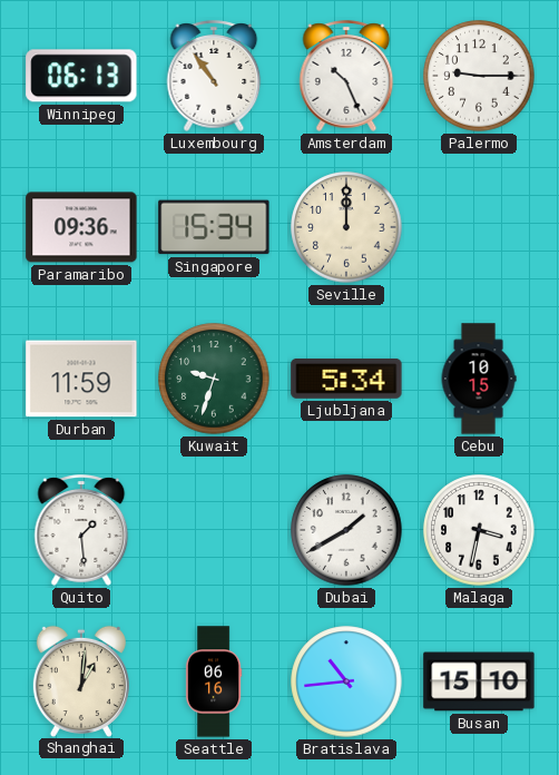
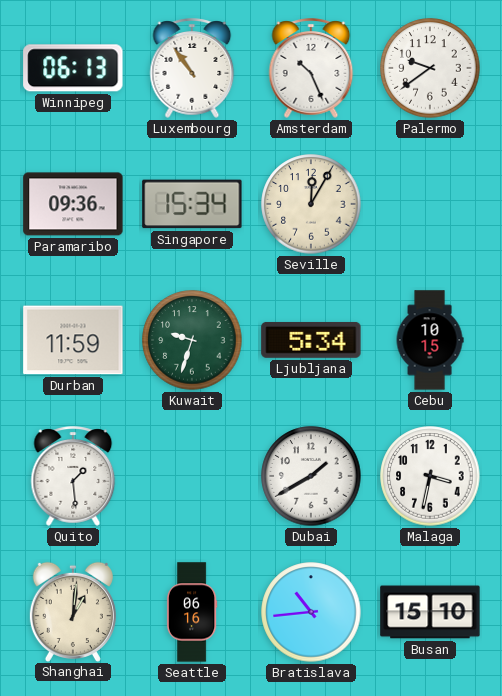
Palermo: 9:15 -> 9:39 (430, 68)
Seville: 12:00 -> 12:05 (311, 204)
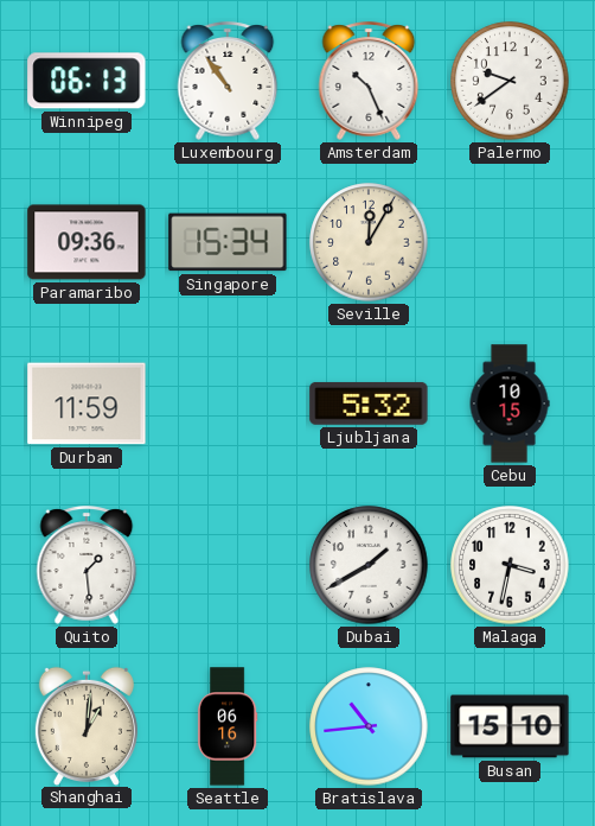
Kuwait: 9:33 -> none (192, 340)
Ljubljana: 5:34 -> 5:32 (369, 404)
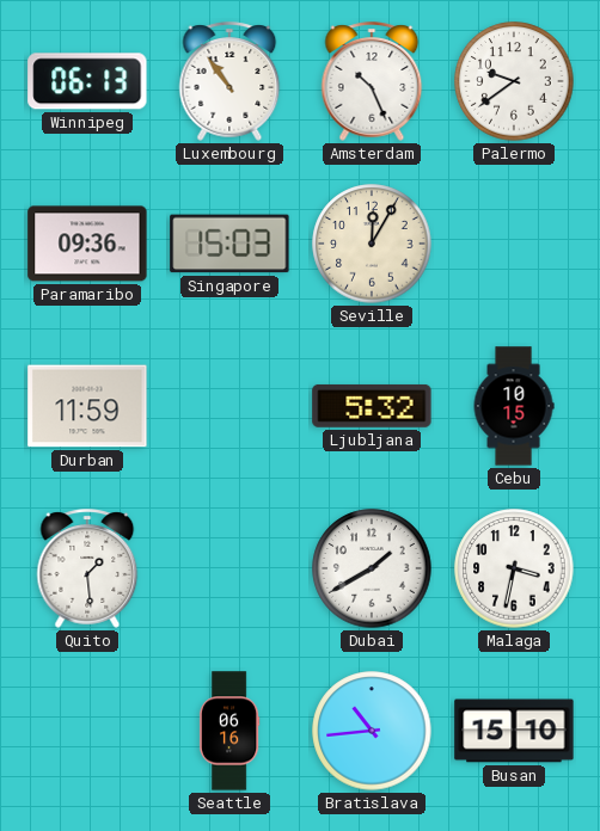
Singapore: 15:34 -> 15:03 (229, 244)
Shanghai: 1:01 -> none (87, 725)
